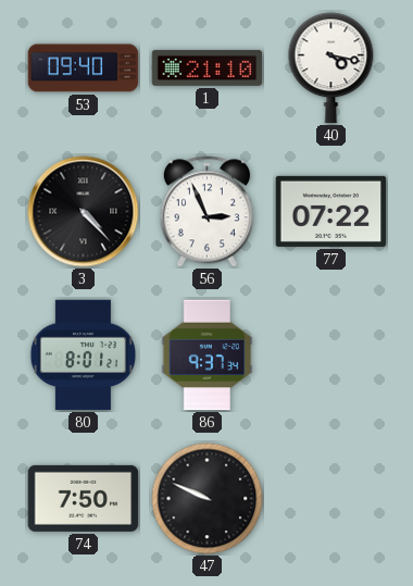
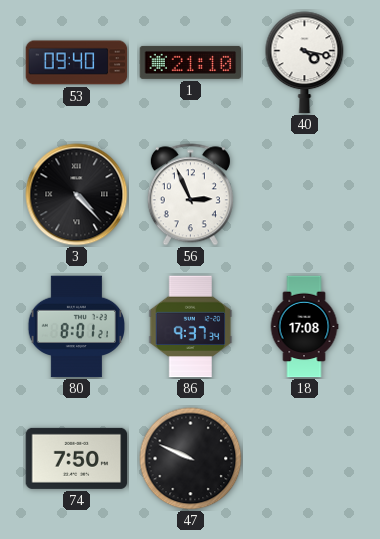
77: 07:22 -> none (331, 211)
18: none -> 17:08 (304, 327)
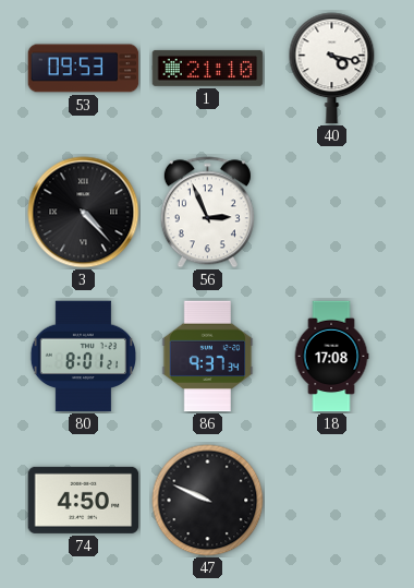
53: 09:40 -> 09:53 (84, 69)
74: 7:50 -> 4:50 (84, 500)
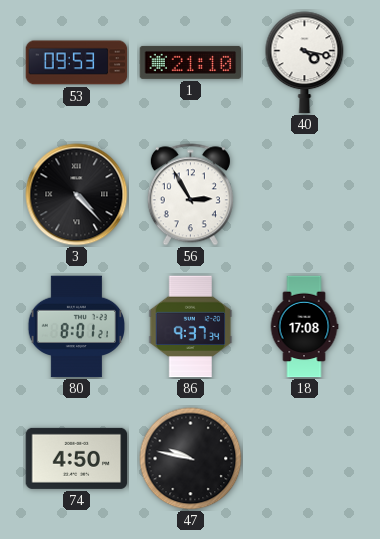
56: 2:56 -> 2:55 (190, 195)
47: 9:49 -> 9:47 (191, 459)
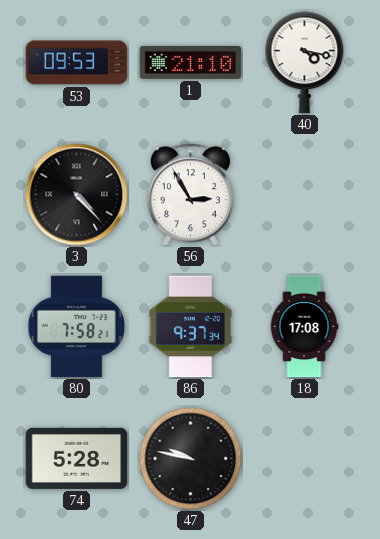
80: 8:01 -> 7:58 (76, 327)
74: 4:50 -> 5:28 (77, 458)
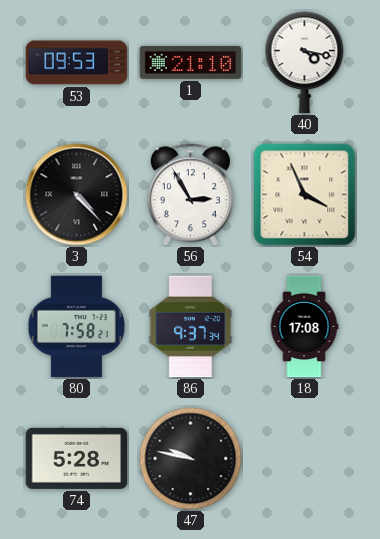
54: none -> 3:56 (305, 195)
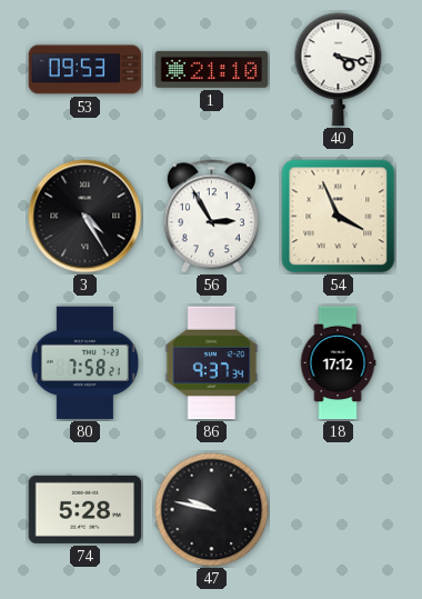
3: 4:23 -> 4:25 (86, 217)
18: 17:08 -> 17:12 (338, 363)
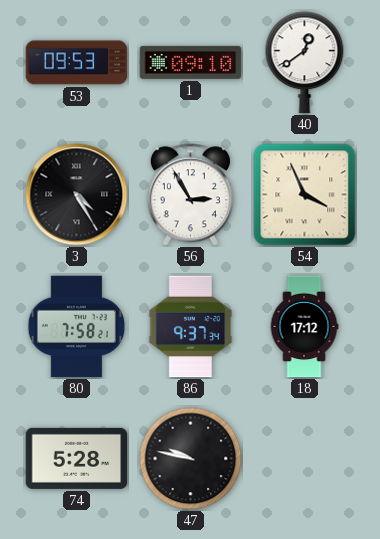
1: 21:10 -> 09:10 (191, 62)
40: 4:17 -> 12:39 (305, 63)
